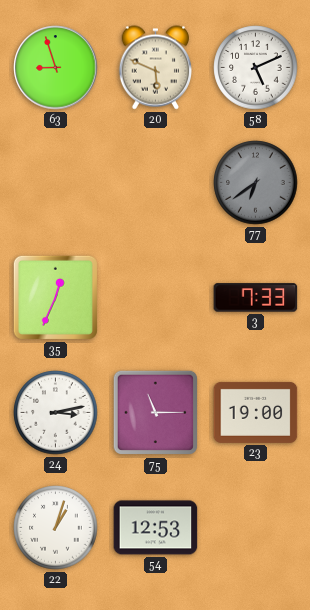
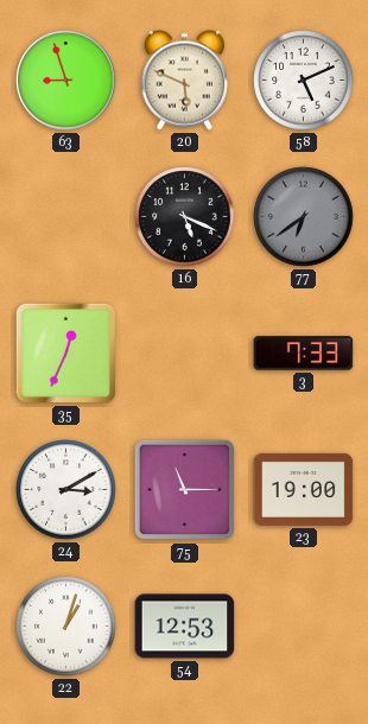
16: none -> 5:19 (185, 217)
24: 3:13 -> 3:10 (66, 490)
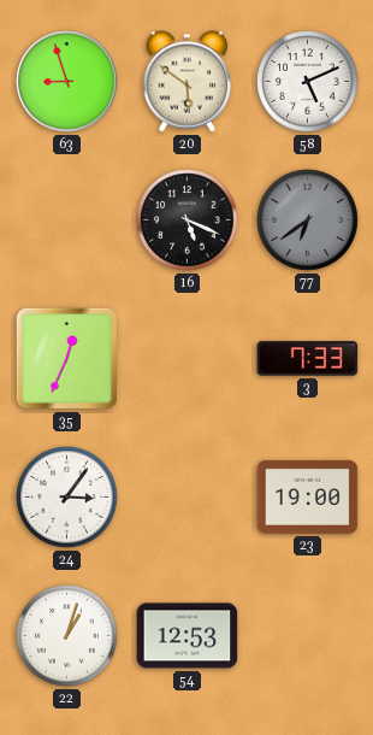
20: 5:49 -> 5:51 (186, 82)
24: 3:10 -> 3:06 (67, 498)
75: 11:15 -> none (185, 490)
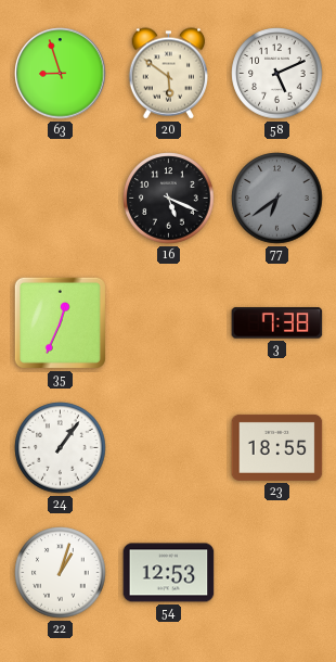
3: 7:33 -> 7:38 (277, 323)
24: 3:06 -> 1:06 (61, 448)
23: 19:00 -> 18:55 (277, 447)
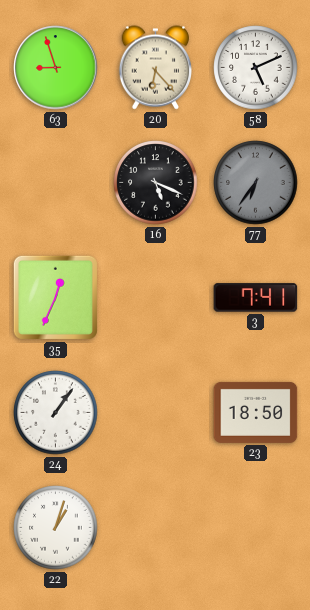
20: 5:51 -> 6:23 (155, 68)
77: 6:39 -> 6:36 (256, 183)
3: 7:38 -> 7:41 (256, 298)
23: 18:55 -> 18:50 (256, 412)
54: 12:53 -> none (169, 573)
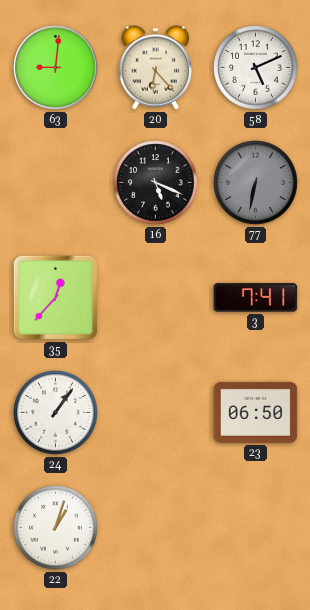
63: 8:57 -> 9:01 (56, 68)
77: 6:36 -> 6:32 (256, 183)
35: 12:34 -> 12:37 (55, 297)
23: 18:50 -> 06:50 (256, 412)
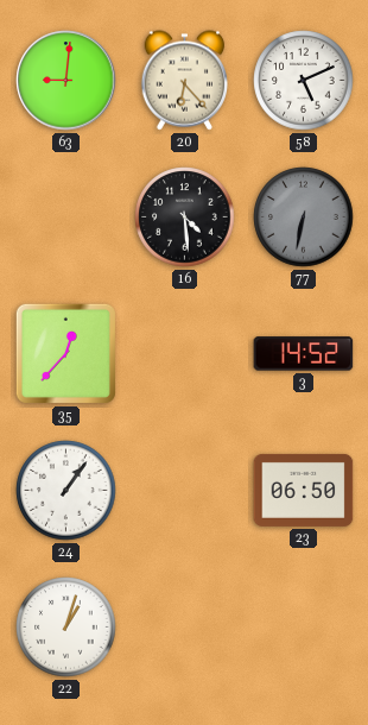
16: 5:19 -> 4:29 (185, 218)
3: 7:41 -> 14:52 (304, 354)
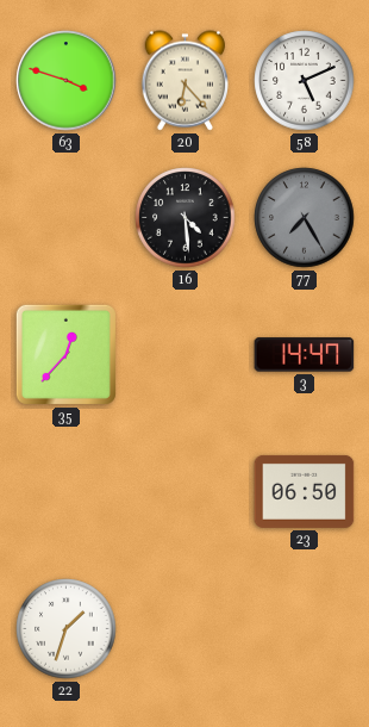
63: 9:01 -> 3:48 (67, 81)
77: 6:32 -> 7:25 (305, 218)
3: 14:52 -> 14:47 (305, 355)
24: 1:06 -> none (66, 491)
22: 1:03 -> 1:33 (67, 629)
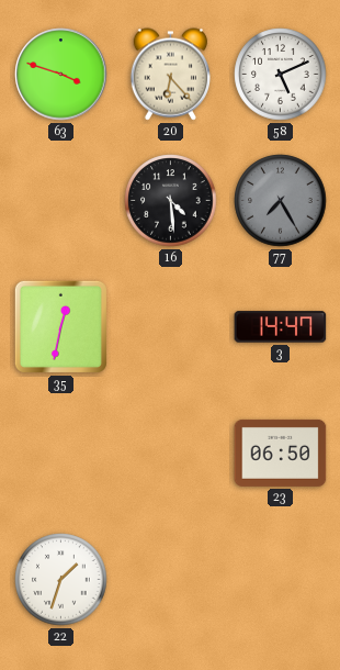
35: 12:37 -> 12:32 (60, 326)
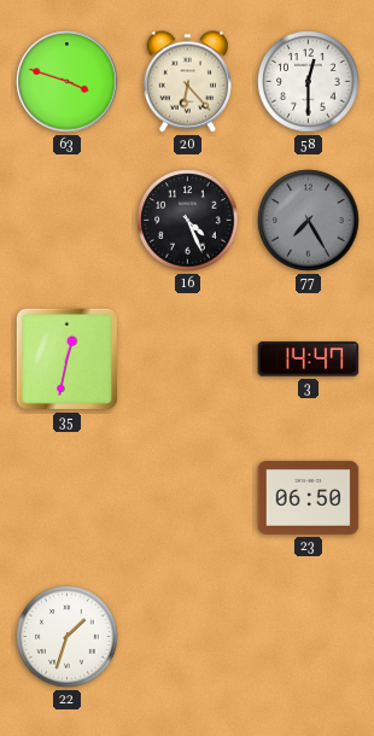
58: 5:11 -> 12:30 (309, 82)
16: 4:29 -> 4:26 (188, 221)
